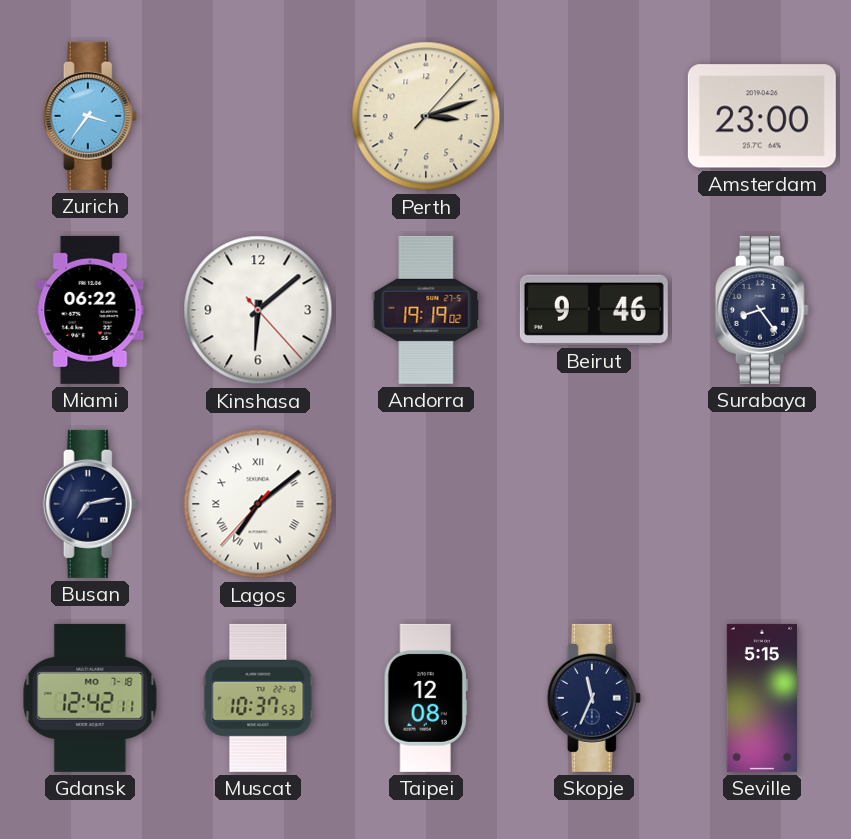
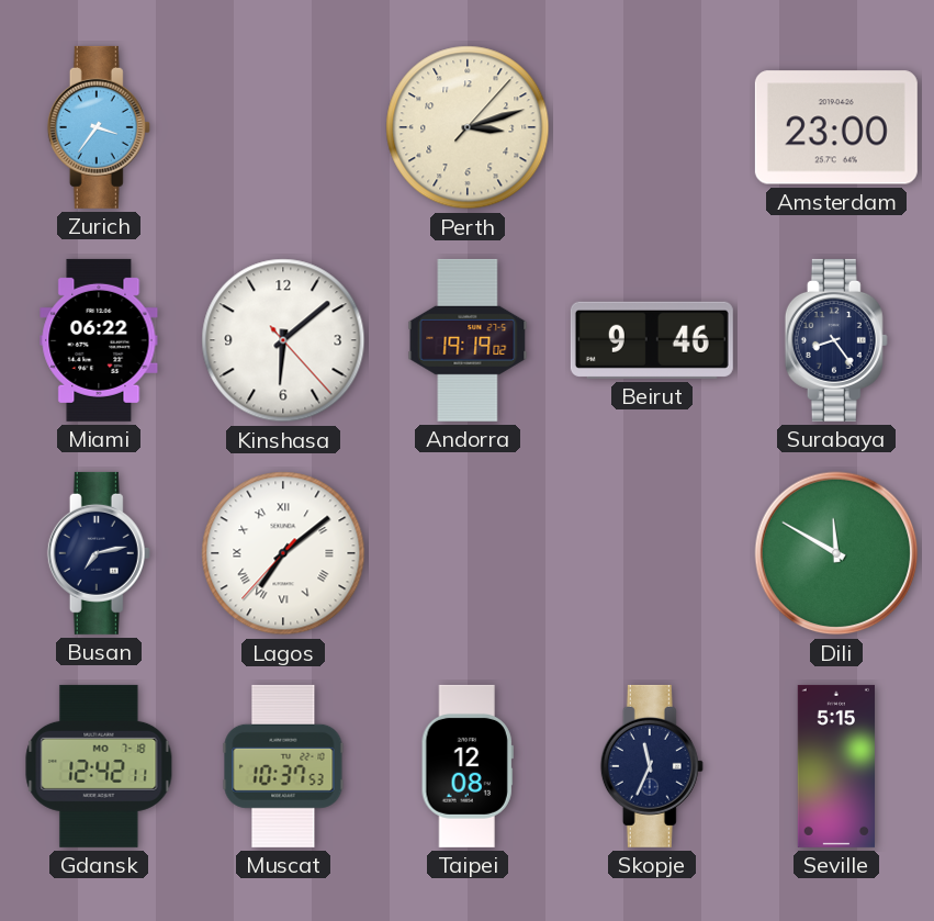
Dili: none -> 11:50 (836, 553)
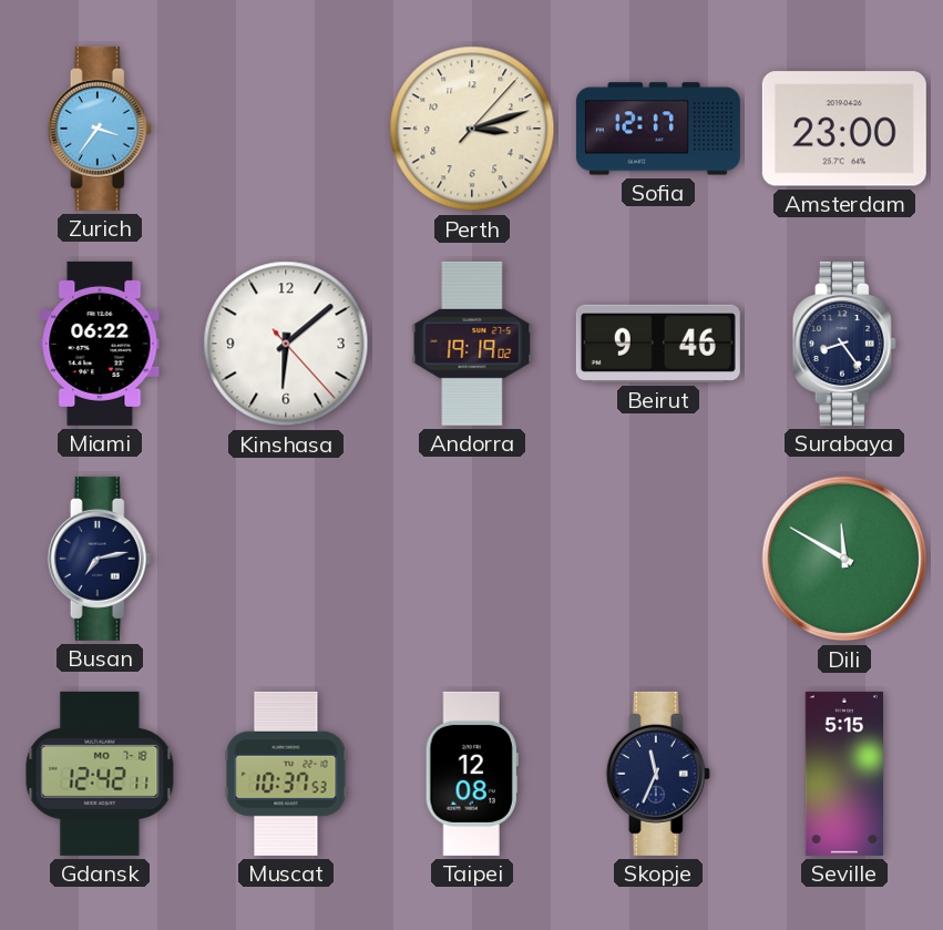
Sofia: none -> 12:17 (658, 129)
Lagos: 7:08 -> none (283, 553)
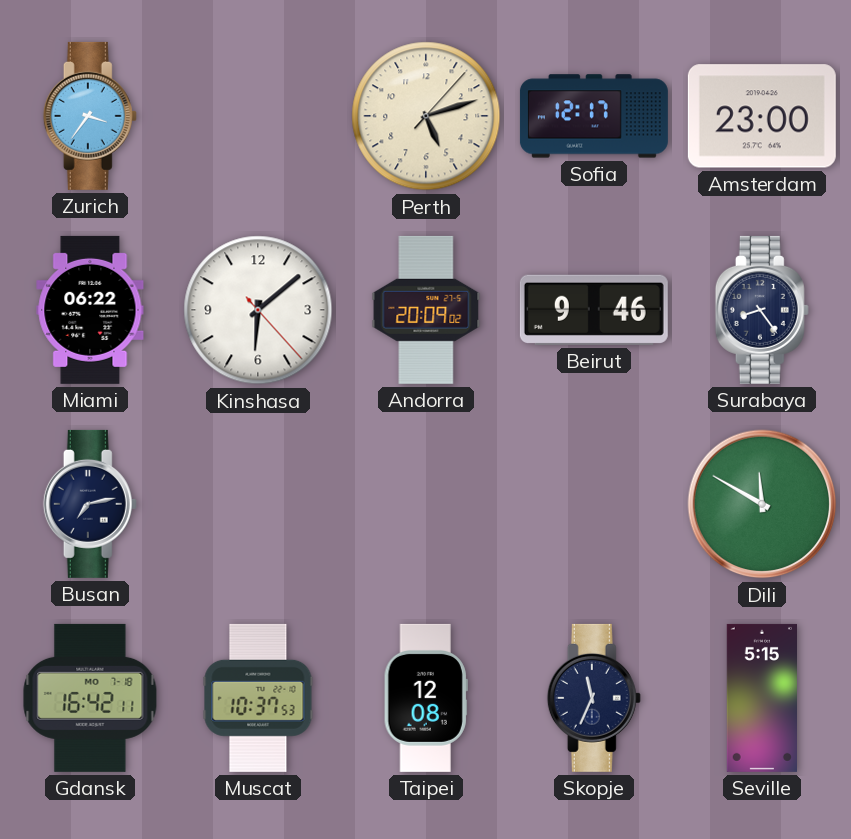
Perth: 3:12 -> 5:12 (426, 116)
Andorra: 19:19 -> 20:09 (426, 310)
Gdansk: 12:42 -> 16:42 (90, 698)
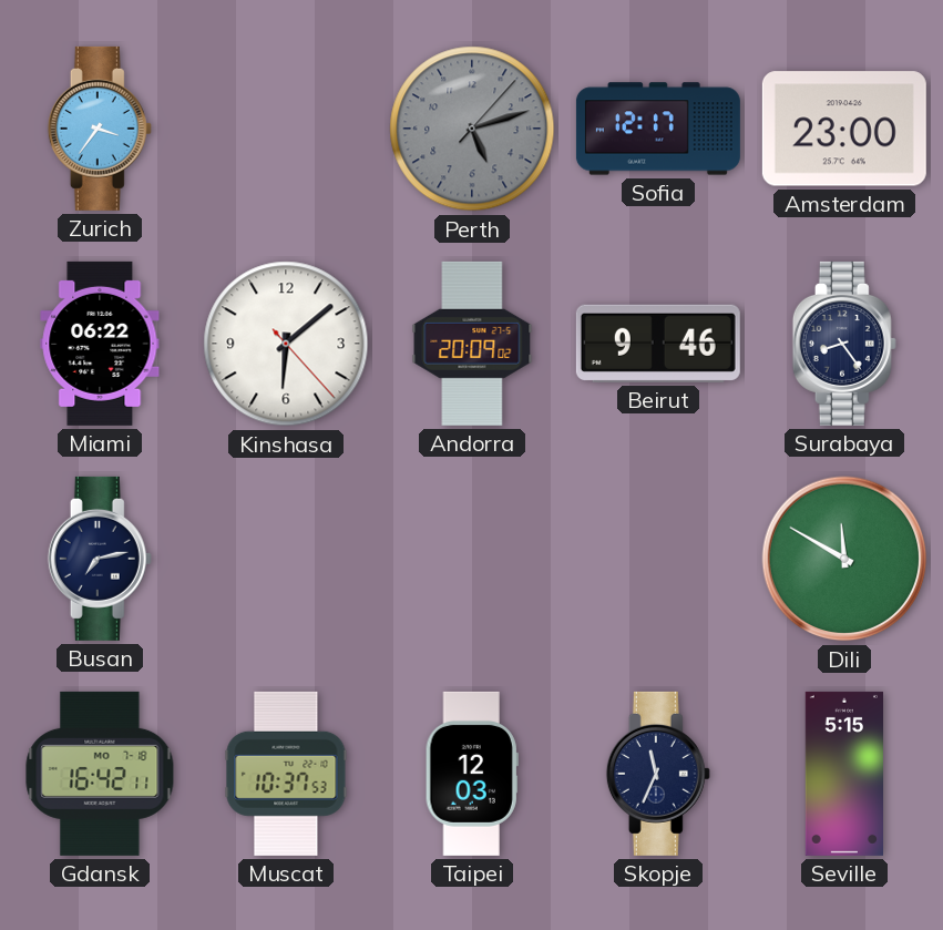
Perth dial: cream -> grey (472, 129)
Taipei: 12:08 -> 12:03 (472, 774)
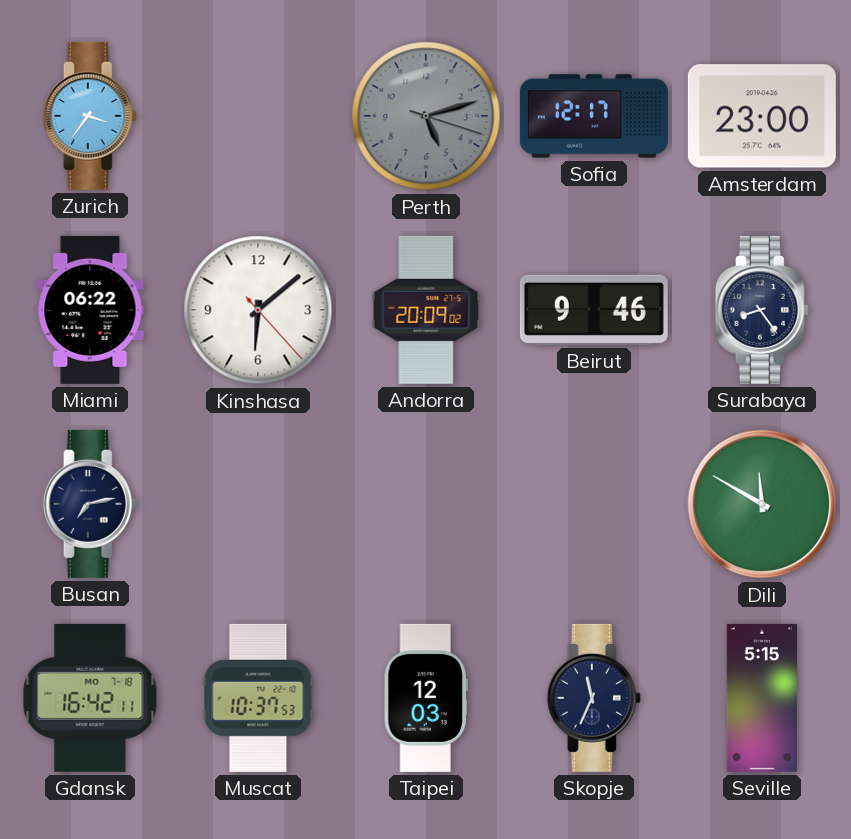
Perth: 5:12:07 -> 5:12:18 (426, 116)
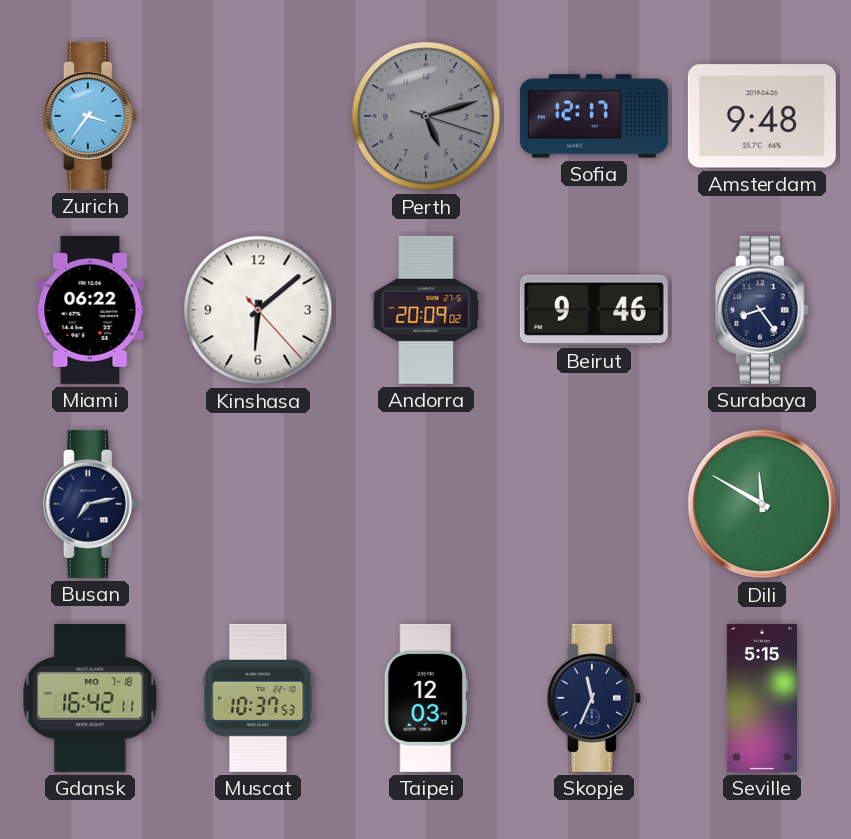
Amsterdam: 23:00 -> 9:48 (762, 116)
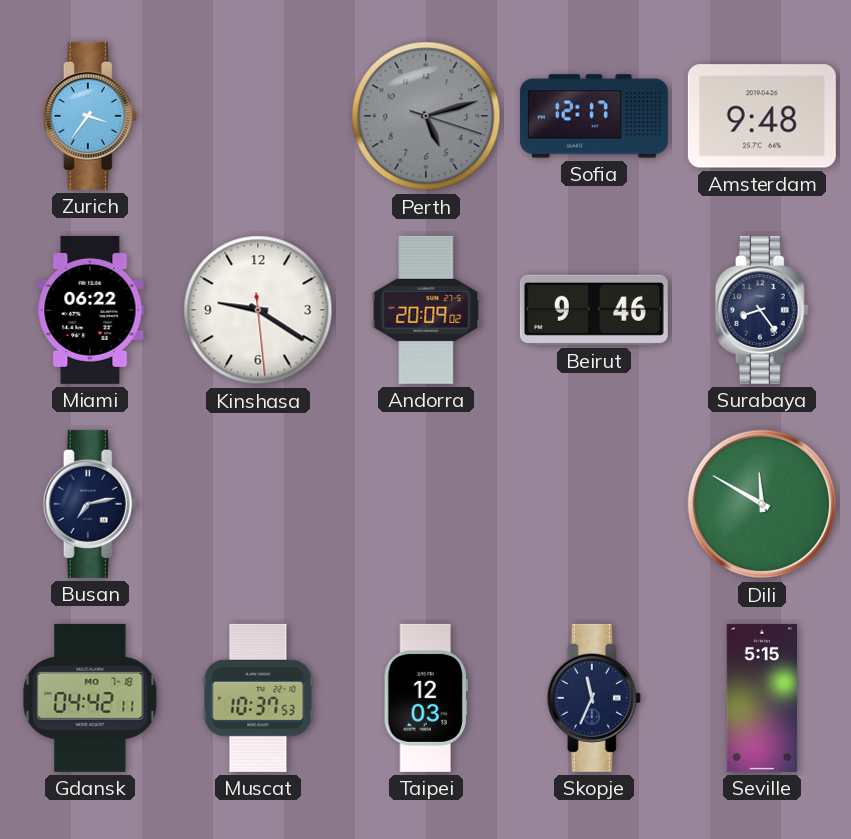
Kinshasa: 6:08 -> 9:20 (258, 310)
Gdansk: 16:42 -> 04:42 (90, 698)
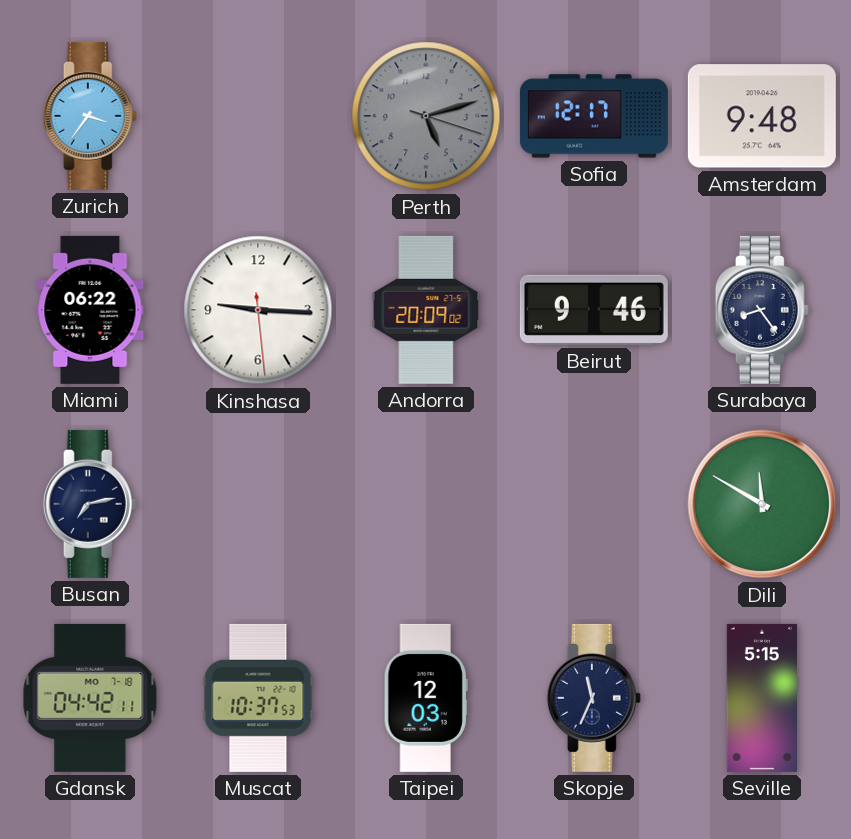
Kinshasa: 9:20 -> 9:15 (258, 310)
